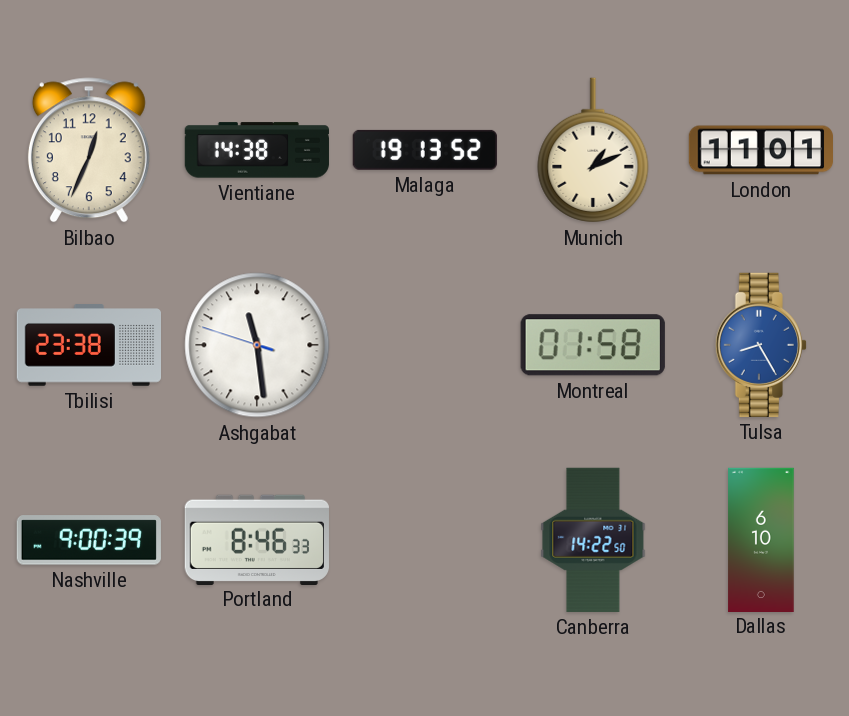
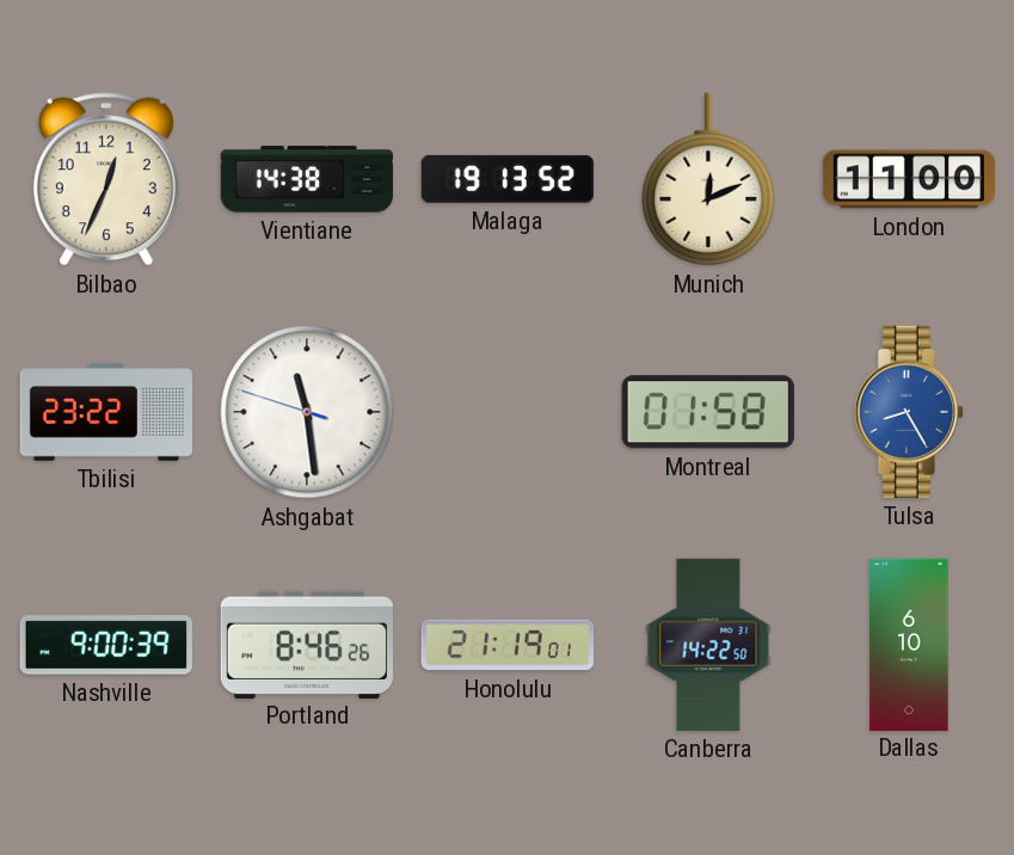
Munich: 1:11 -> 12:11 (708, 179)
London: 11:01 -> 11:00 (908, 179)
Tbilisi: 23:38 -> 23:22 (105, 412)
Portland: 8:46:33 -> 8:46:26 (307, 644)
Honolulu: none -> 21:19 (506, 645)
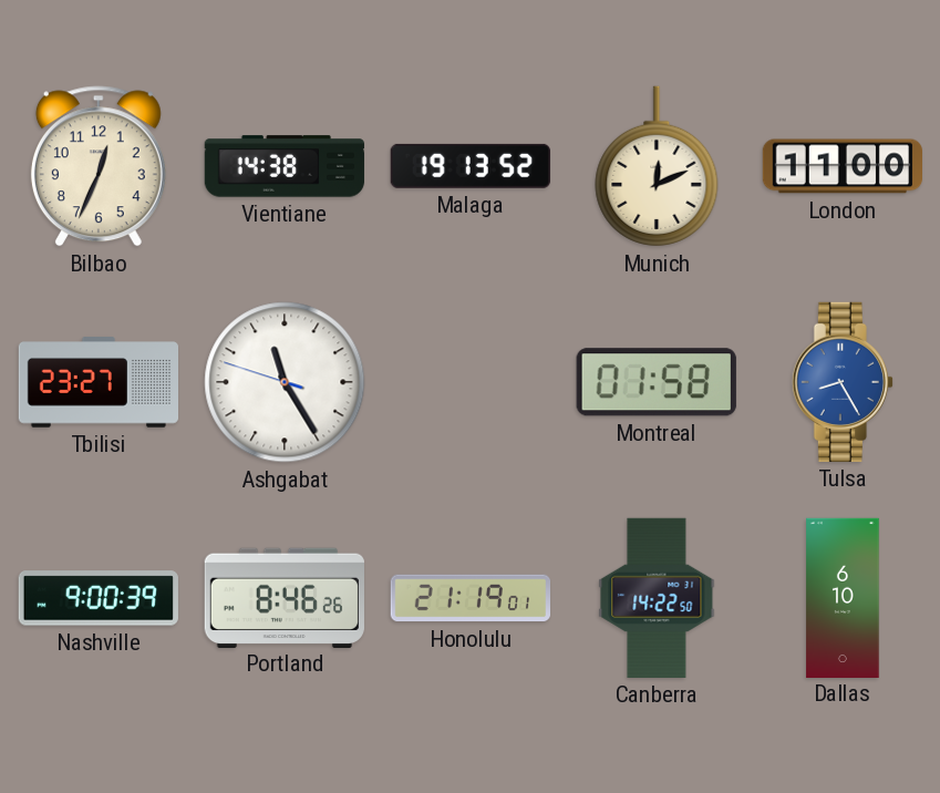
Tbilisi: 23:22 -> 23:27 (97, 382)
Ashgabat: 11:28 -> 11:24 (285, 382)
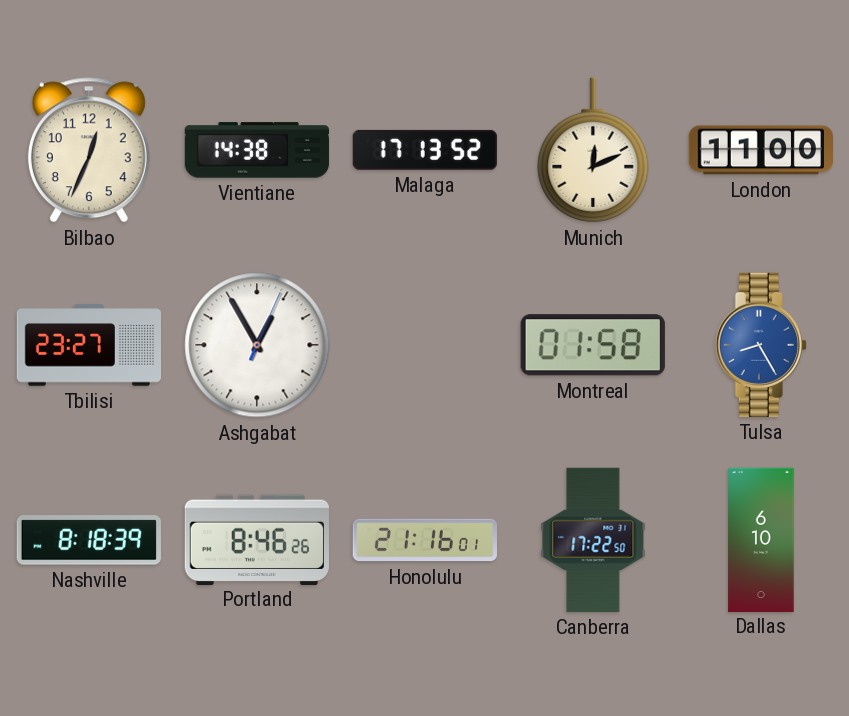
Malaga: 19:13 -> 17:13 (425, 150)
Ashgabat: 11:24 -> 12:55 (257, 345)
Nashville: 9:00 -> 8:18 (89, 540)
Honolulu: 21:19 -> 21:16 (424, 540)
Canberra: 14:22 -> 17:22 (593, 540)
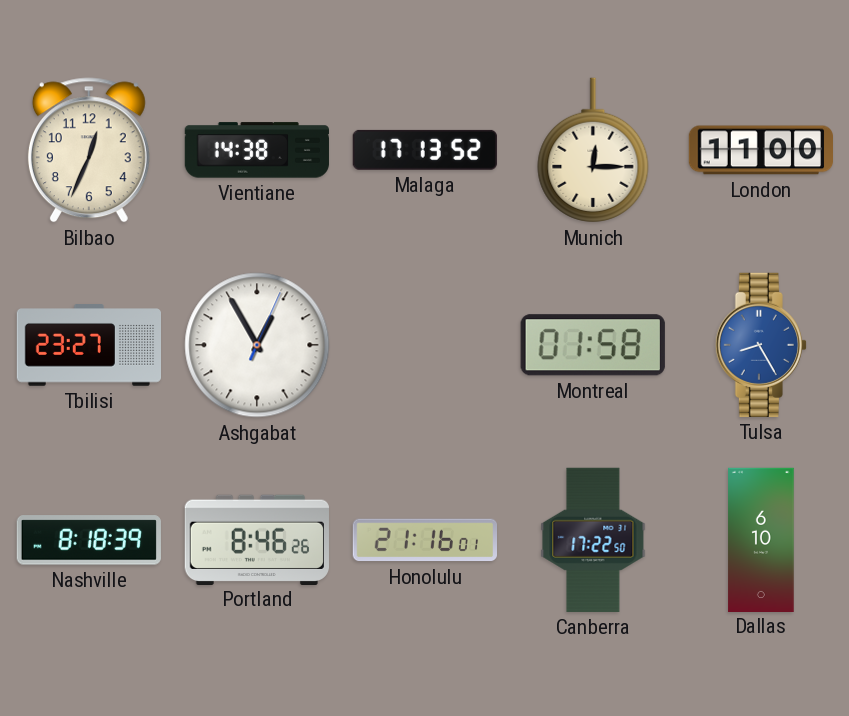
Munich: 12:11 -> 12:15 (593, 150)
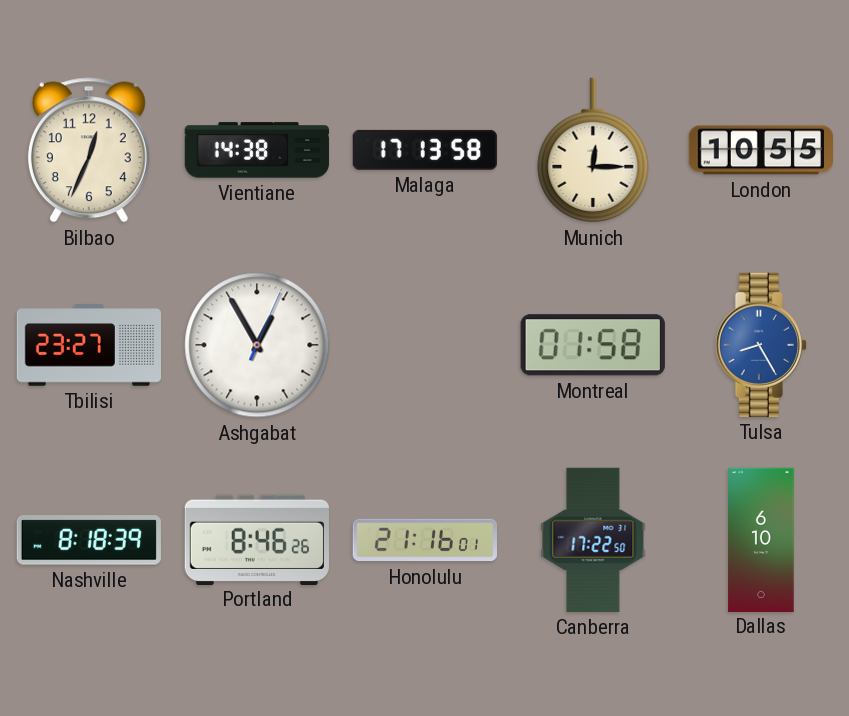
Malaga: 17:13:52 -> 17:13:58 (425, 150)
London: 11:00 -> 10:55 (760, 150)
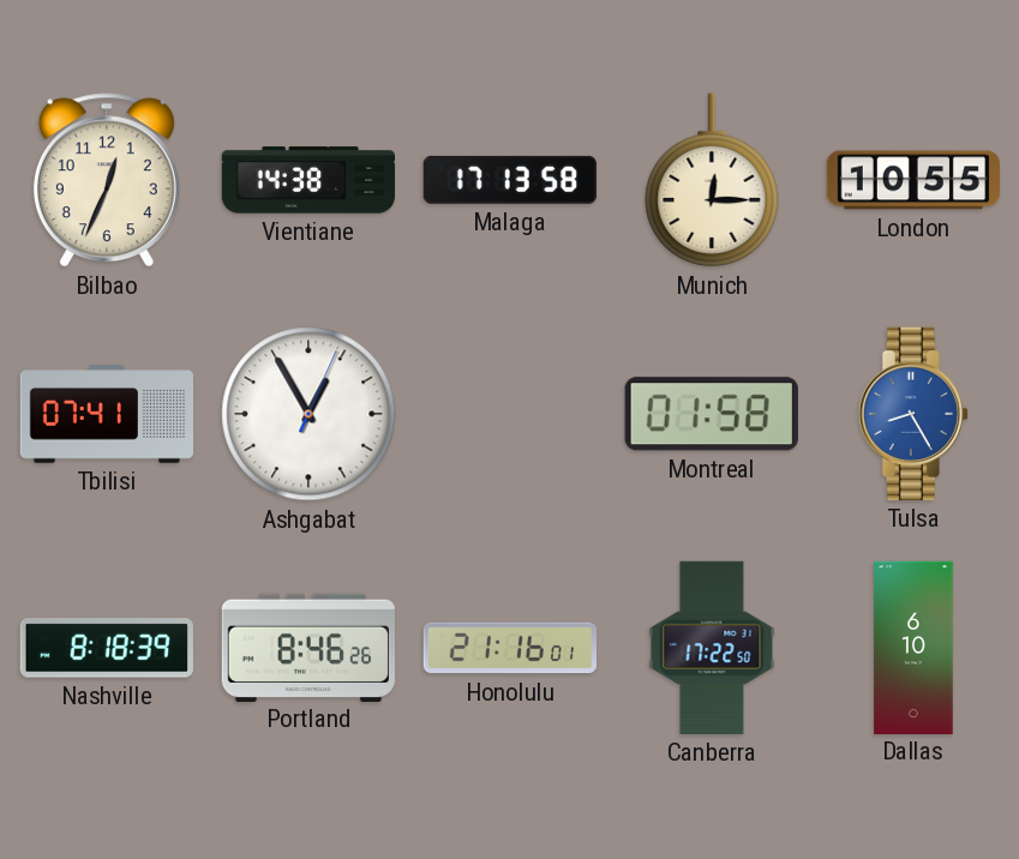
Tbilisi: 23:27 -> 07:41 (106, 414)
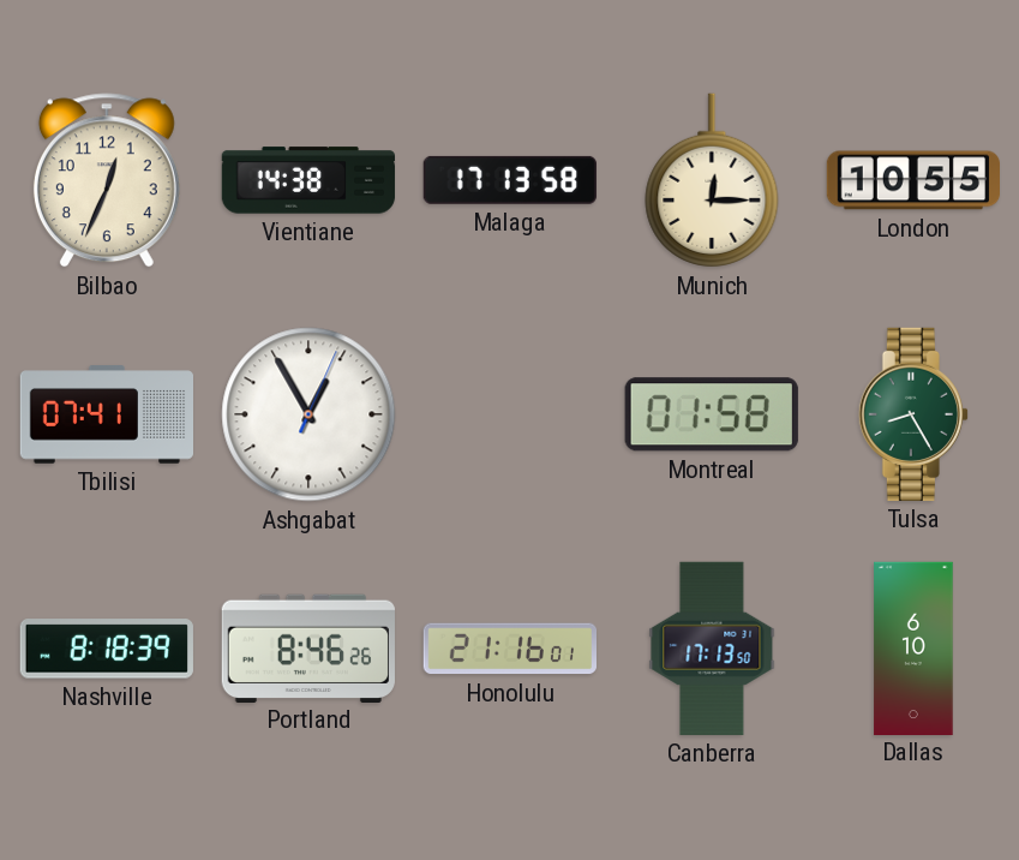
Tulsa dial: blue -> green (913, 414)
Canberra: 17:22 -> 17:13 (712, 649)
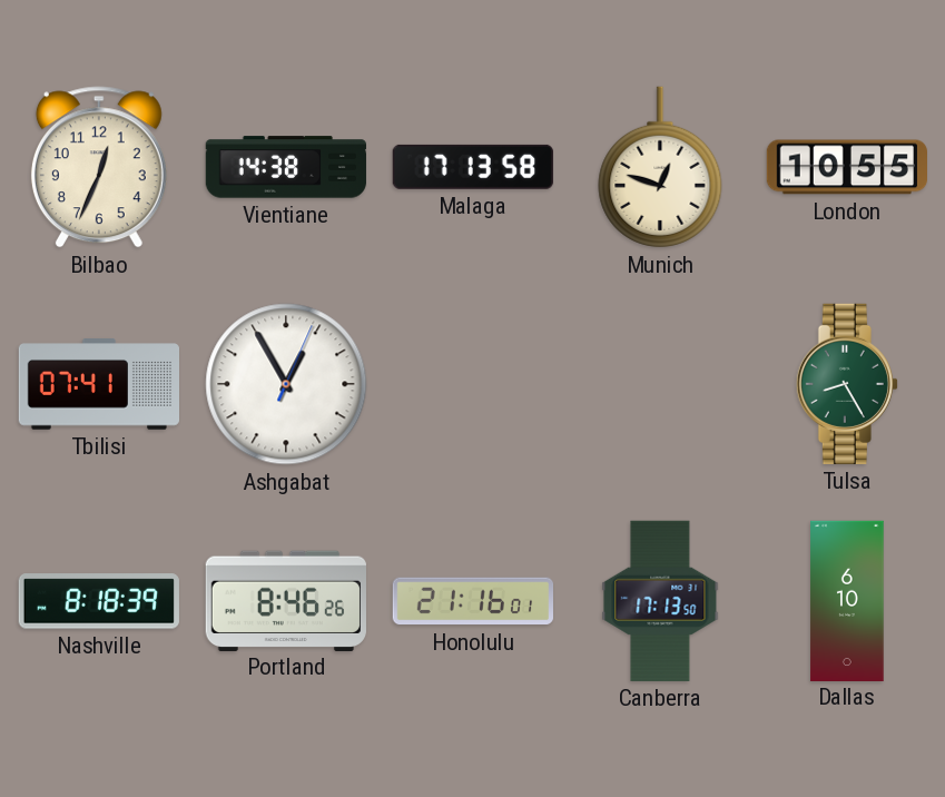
Munich: 12:15 -> 12:48 (660, 167)
Montreal: 01:58 -> none (712, 414)
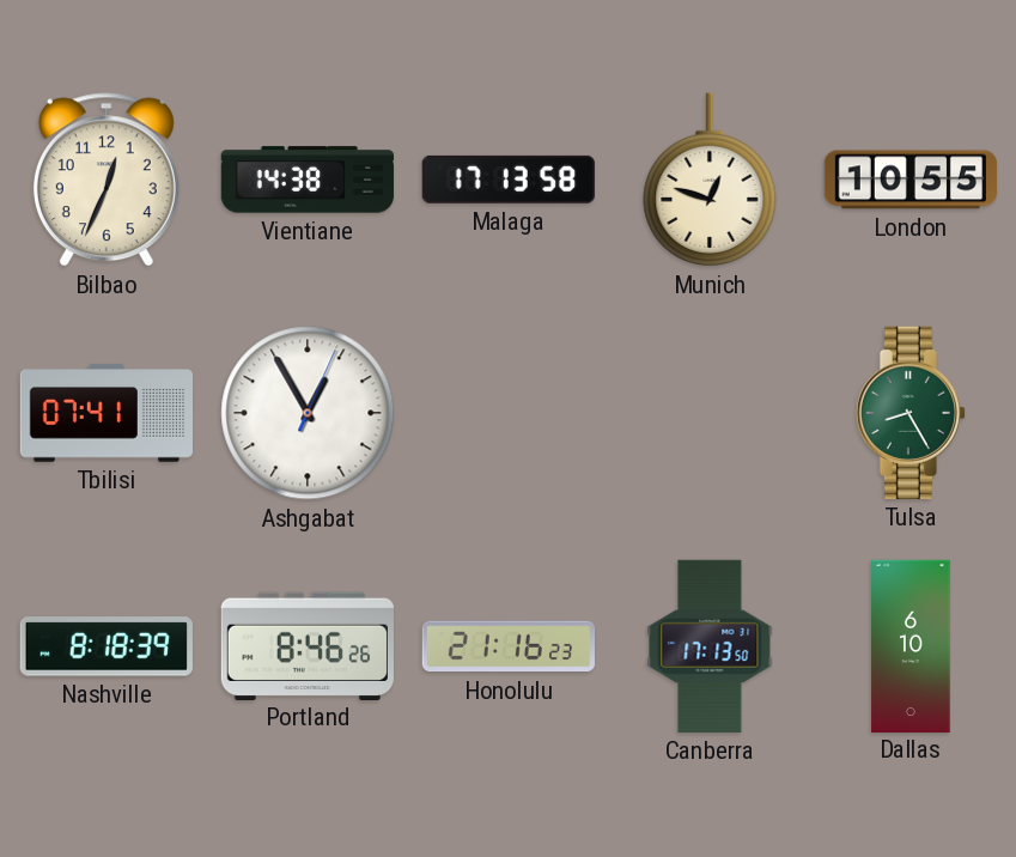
Honolulu: 21:16:01 -> 21:16:23 (507, 646)
